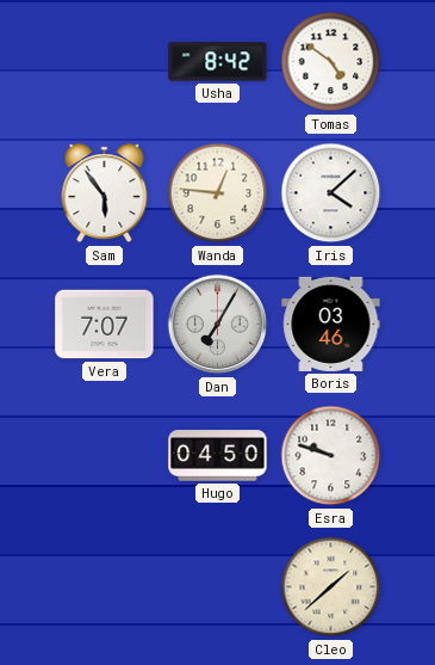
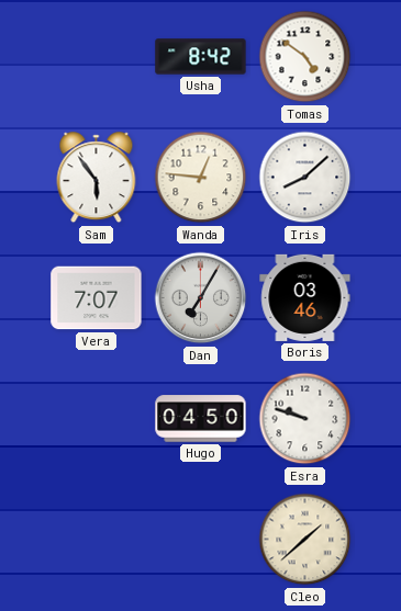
Iris: 4:08 -> 8:08 (305, 178)
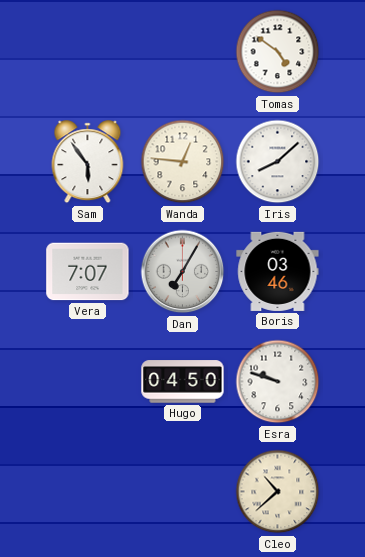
Usha: 8:42 -> none (201, 57)
Cleo: 1:38 -> 10:38 (278, 492)
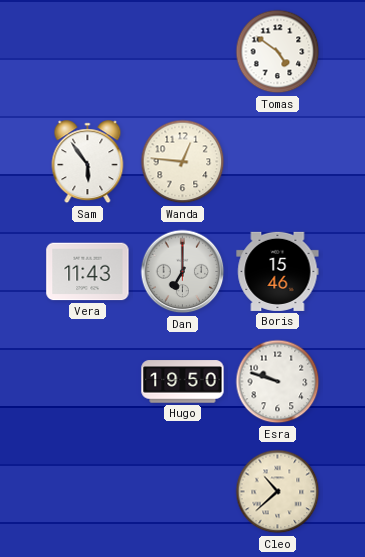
Iris: 8:08 -> none (278, 162)
Vera: 7:07 -> 11:43 (88, 272)
Dan: 7:05 -> 7:00 (183, 272)
Boris: 03:46 -> 15:46 (278, 271)
Hugo: 04:50 -> 19:50 (183, 382)
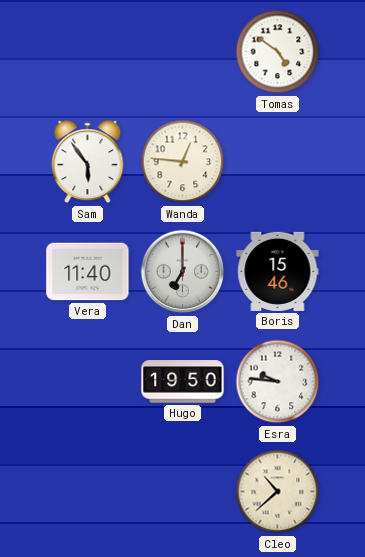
Vera: 11:43 -> 11:40 (88, 272)
Esra: 9:48 -> 9:46 (278, 382)
